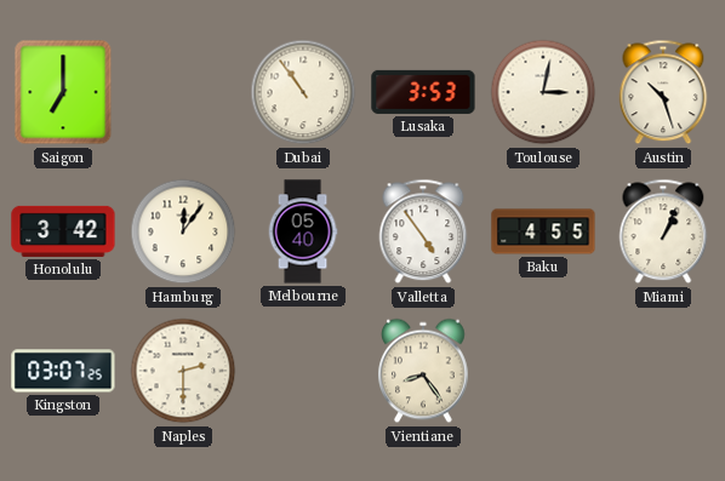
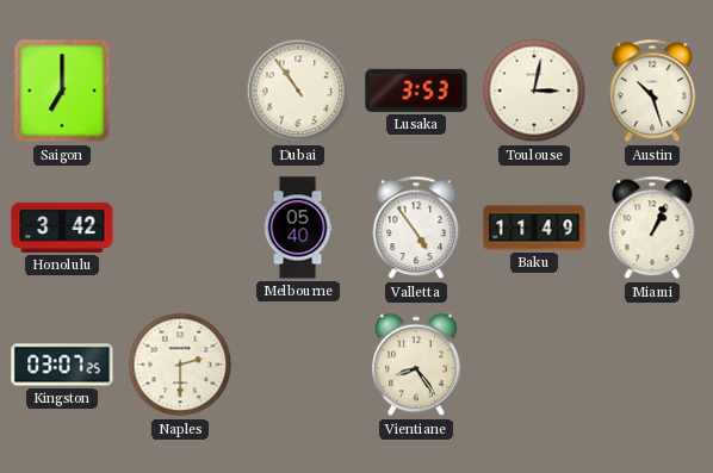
Hamburg: 12:06 -> none (183, 231)
Baku: 4:55 -> 11:49 (534, 228)
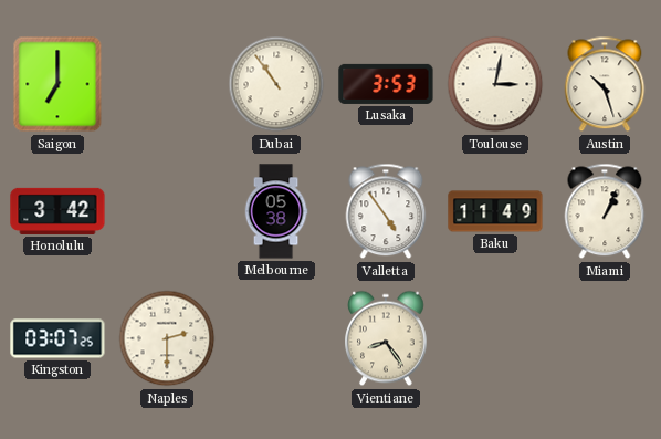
Melbourne: 05:40 -> 05:38 (276, 211)
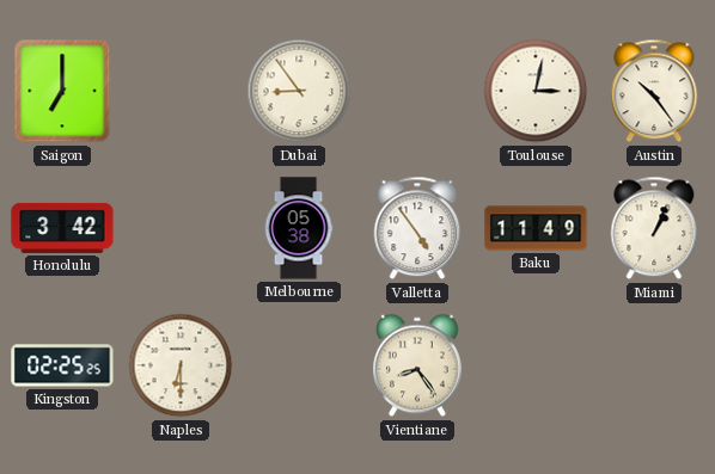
Dubai: 10:54 -> 8:54 (299, 91)
Lusaka: 3:53 -> none (386, 84)
Austin: 10:27 -> 10:24 (654, 91)
Kingston: 03:07 -> 02:25 (62, 365)
Naples: 2:30 -> 6:30 (181, 365)
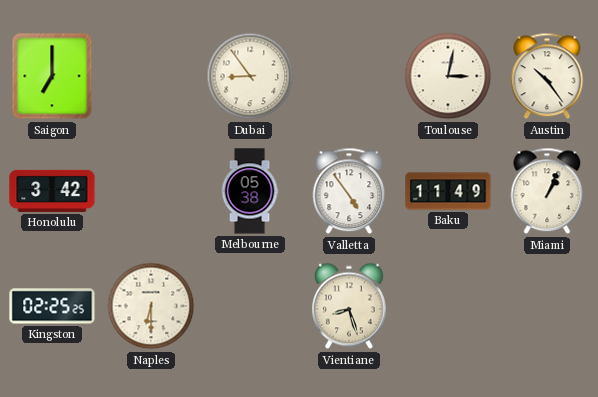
Vientiane: 8:24 -> 8:27 (350, 306)
